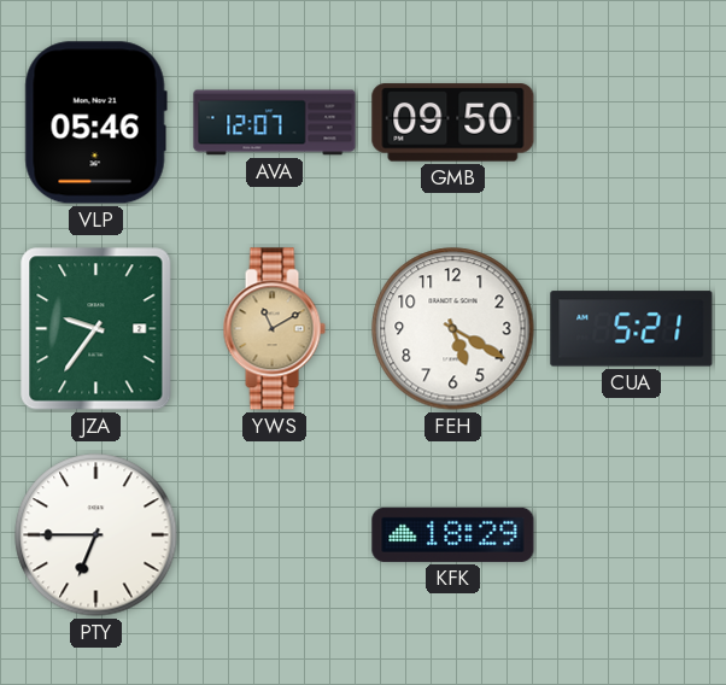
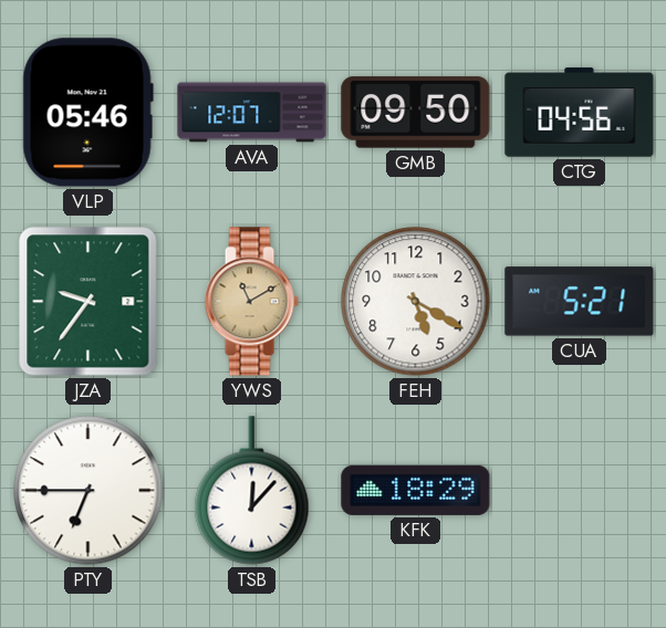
CTG: none -> 04:56 (580, 113)
TSB: none -> 12:07 (252, 491)
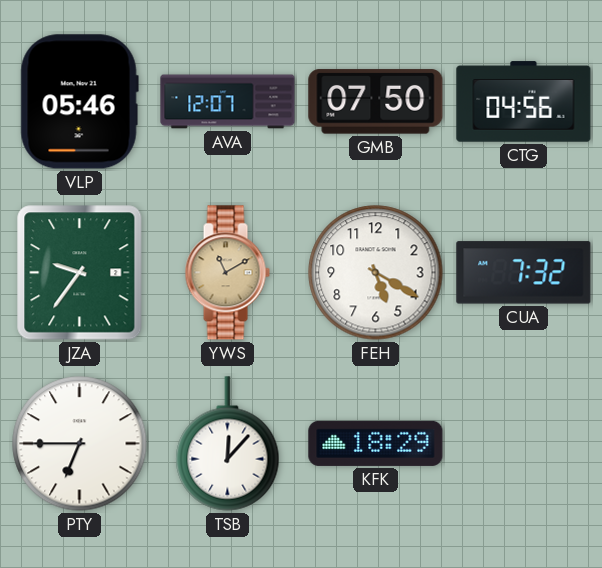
GMB: 09:50 -> 07:50 (376, 102)
CUA: 5:21 -> 7:32 (524, 273)
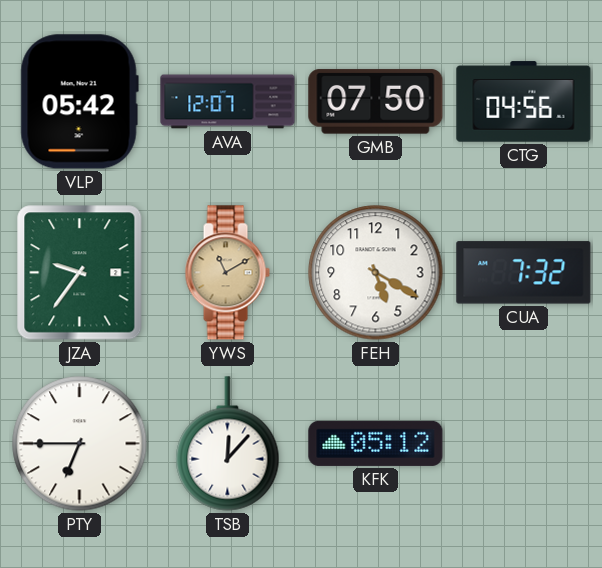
VLP: 05:46 -> 05:42 (79, 102)
KFK: 18:29 -> 05:12 (376, 443)
